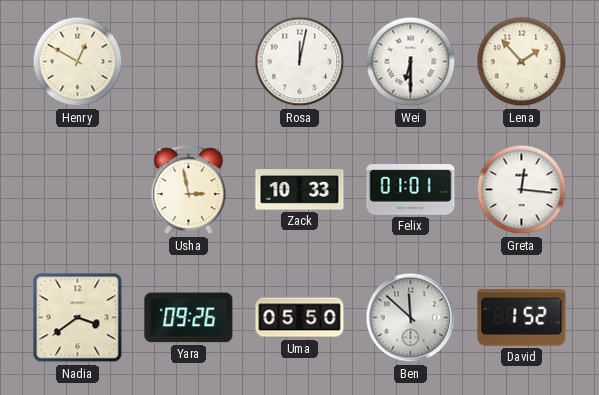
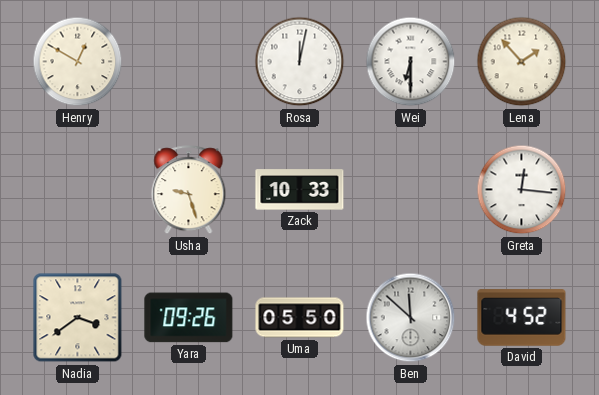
Usha: 2:58 -> 9:27 (189, 190)
Felix: 01:01 -> none (411, 190)
David: 1:52 -> 4:52 (522, 318)
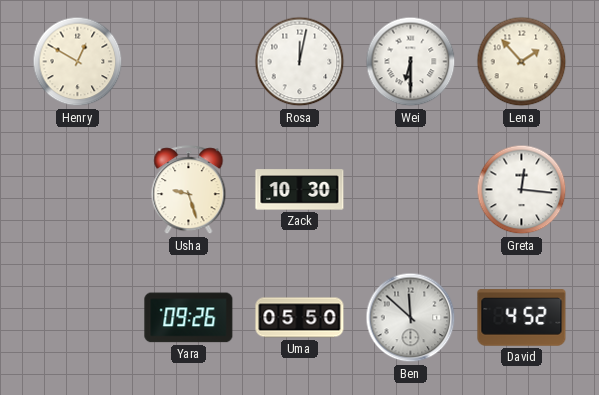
Zack: 10:33 -> 10:30 (300, 190)
Nadia: 3:39 -> none (78, 318)
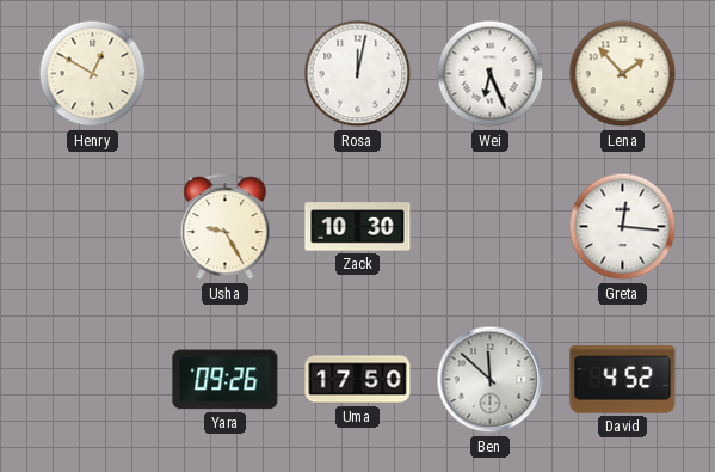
Wei: 6:30 -> 6:26 (491, 74)
Usha: 9:27 -> 9:25 (226, 227)
Uma: 05:50 -> 17:50 (358, 380)
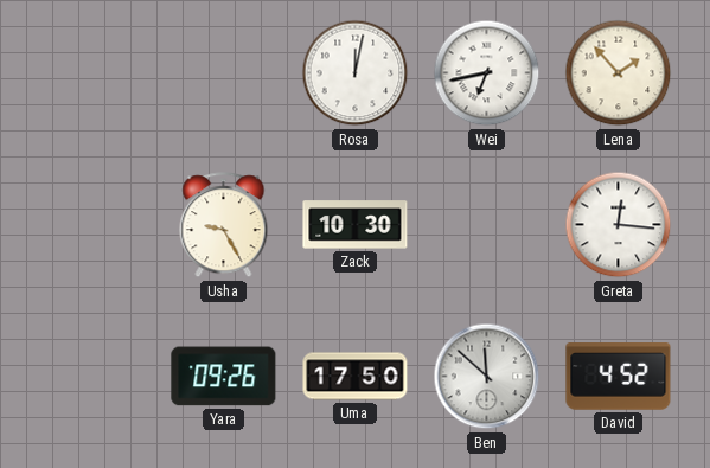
Henry: 12:50 -> none (93, 74)
Wei: 6:26 -> 6:43 (487, 73)
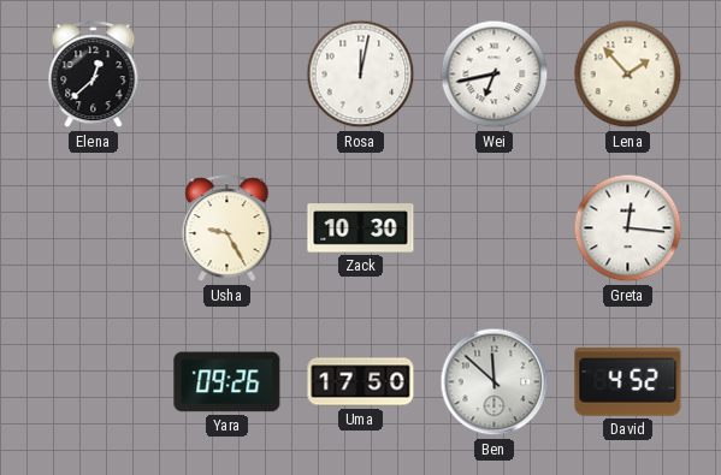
Elena: none -> 12:38 (94, 75)
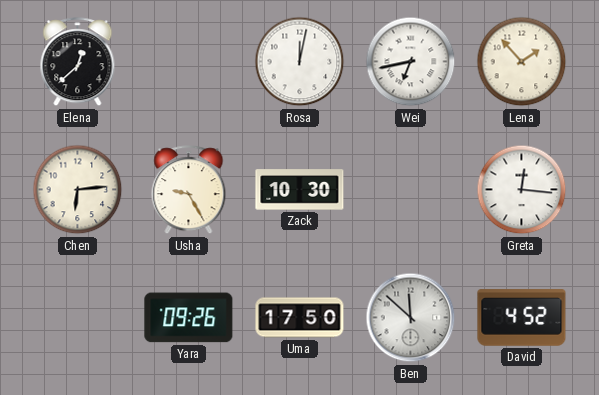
Chen: none -> 6:14 (78, 190)
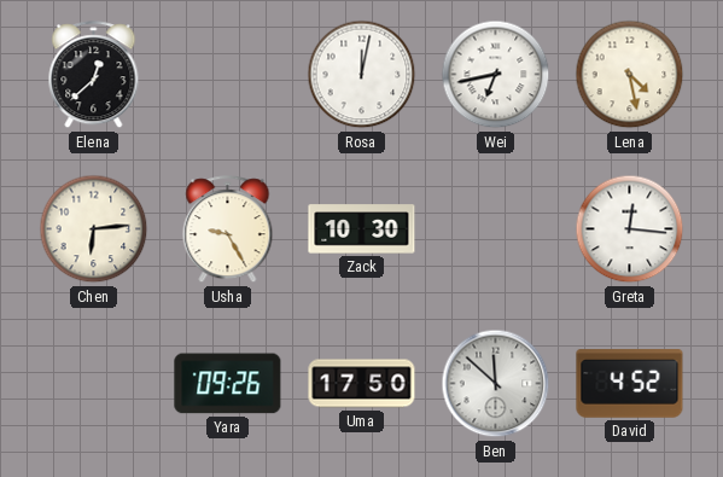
Lena: 1:53 -> 4:28 (630, 75)
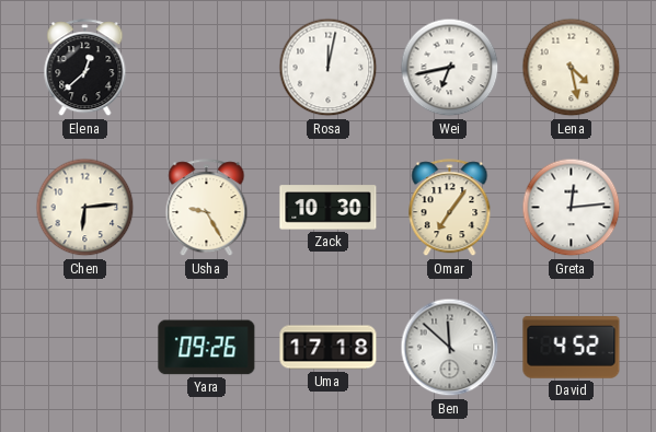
Omar: none -> 7:06 (450, 208)
Greta: 12:16 -> 12:14 (572, 208)
Uma: 17:50 -> 17:18 (329, 348)
